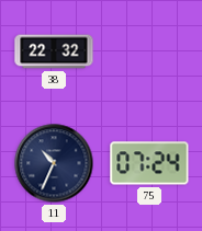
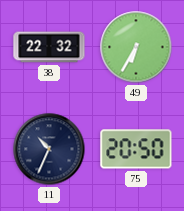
49: none -> 6:35 (136, 47)
75: 07:24 -> 20:50 (136, 149)
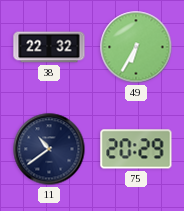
11: 10:34 -> 10:39 (49, 149)
75: 20:50 -> 20:29 (136, 149)
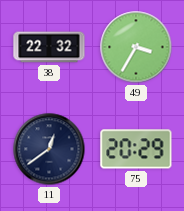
49: 6:35 -> 3:35 (136, 47)
11: 10:39 -> 12:39 (49, 149)
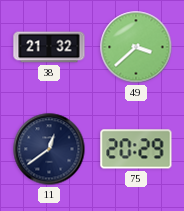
38: 22:32 -> 21:32 (49, 47)
49: 3:35 -> 3:38 (136, 47)
